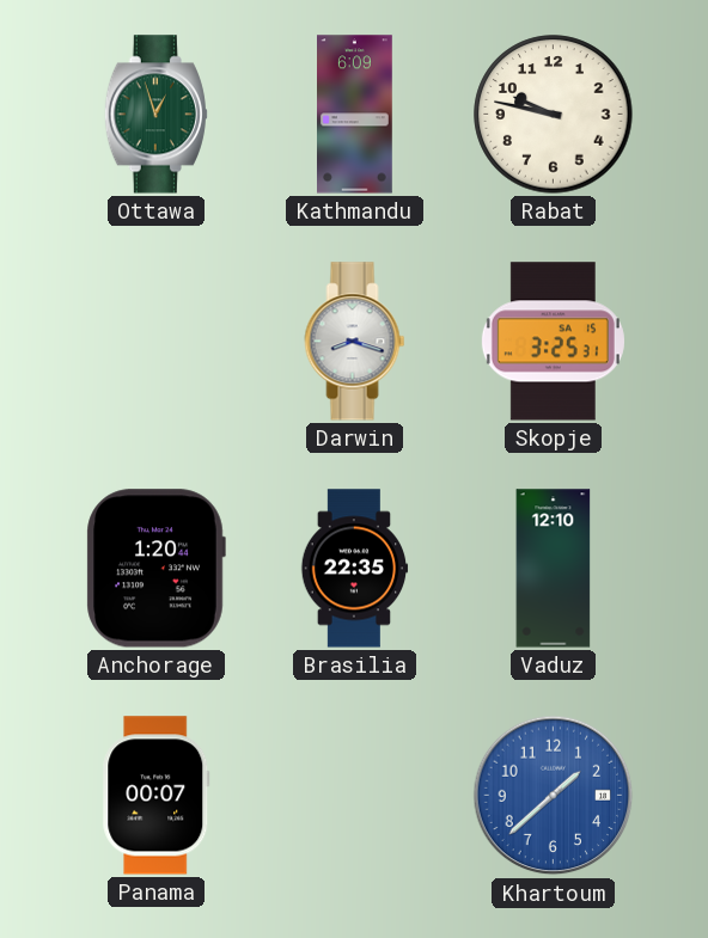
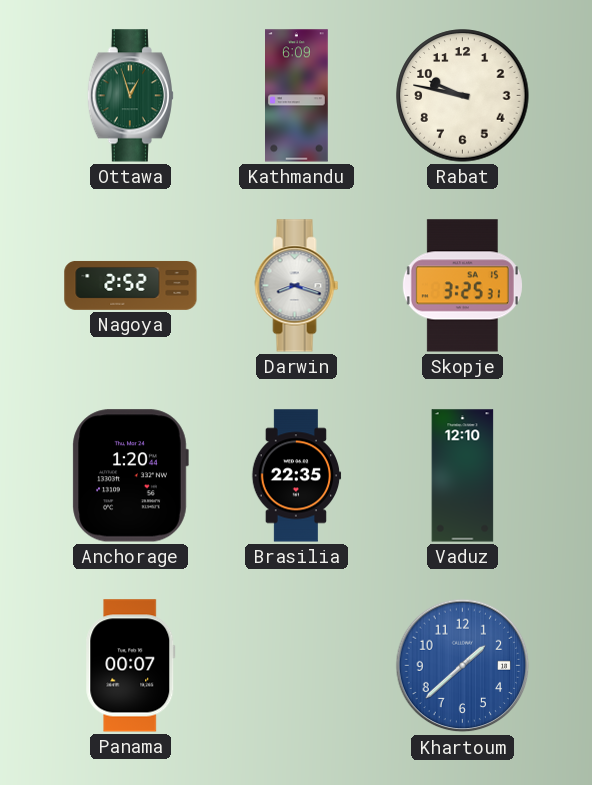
Nagoya: none -> 2:52 (131, 286)
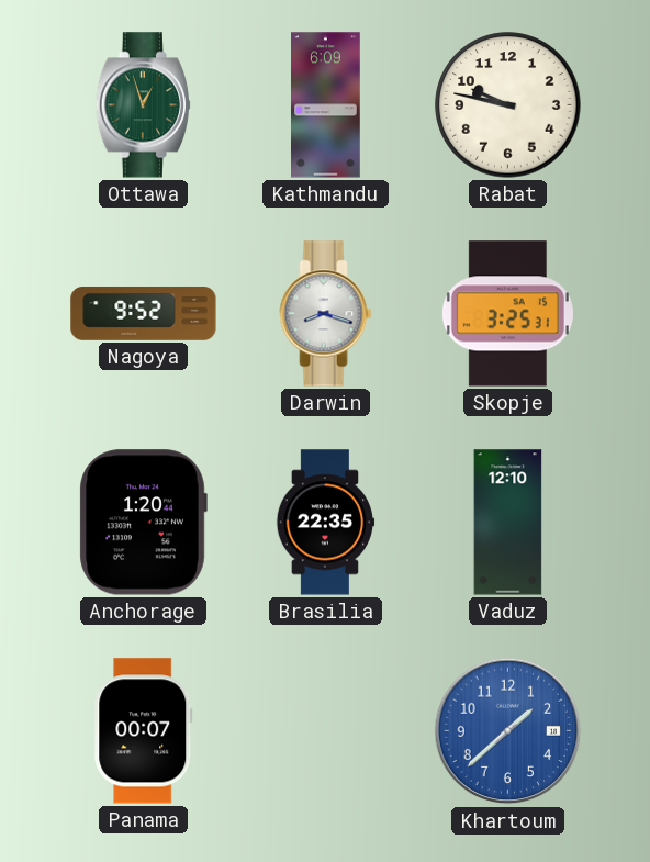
Nagoya: 2:52 -> 9:52 (144, 314)
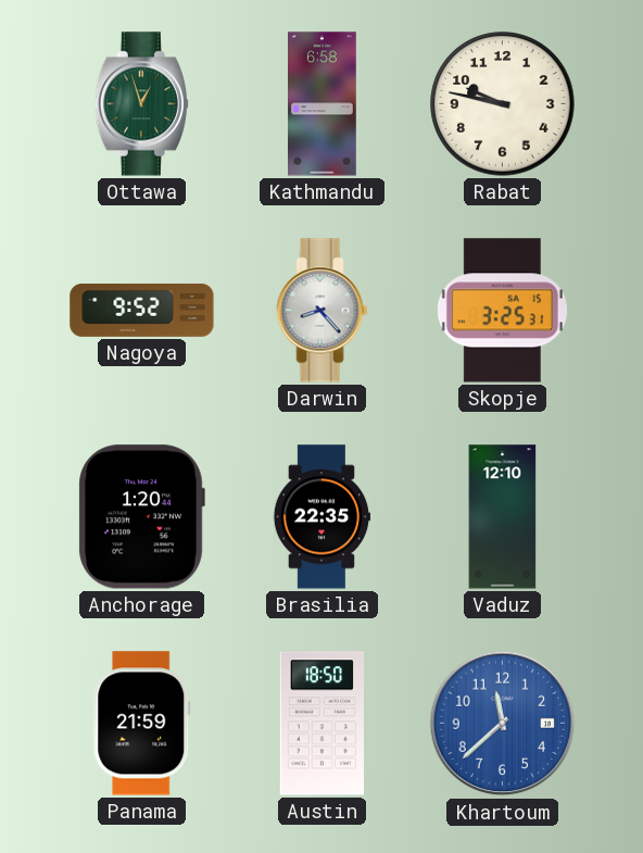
Kathmandu: 6:09 -> 6:58 (323, 104)
Darwin: 8:18 -> 8:23 (323, 311)
Panama: 00:07 -> 21:59 (142, 724)
Austin: none -> 18:50 (321, 724)
Khartoum: 1:38 -> 11:38 (503, 724)
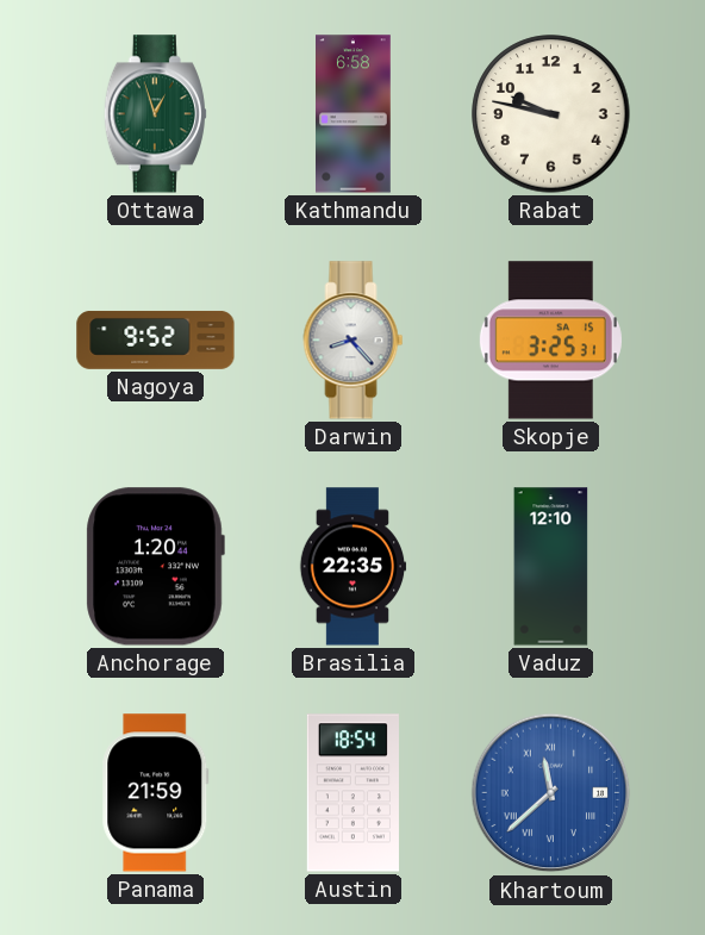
Austin: 18:50 -> 18:54 (352, 793)
Khartoum numerals: Arabic -> Roman (551, 793)
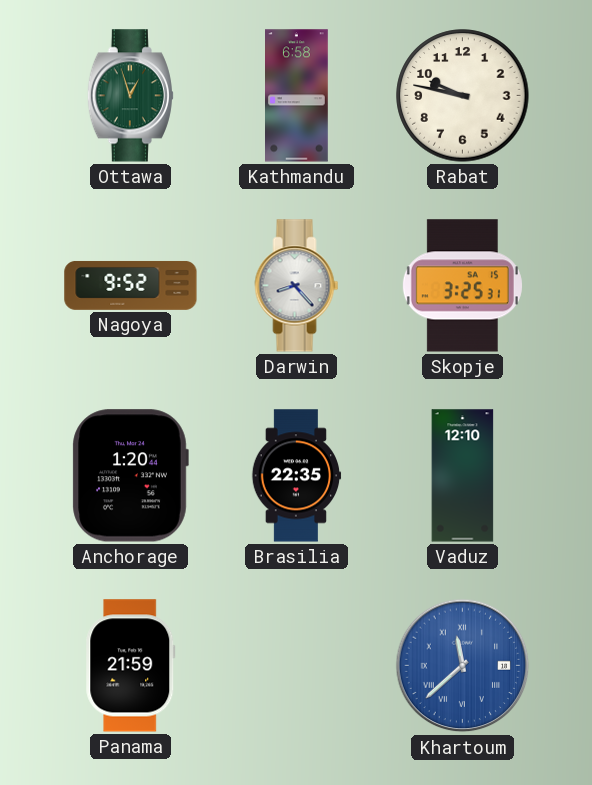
Austin: 18:54 -> none (352, 793)
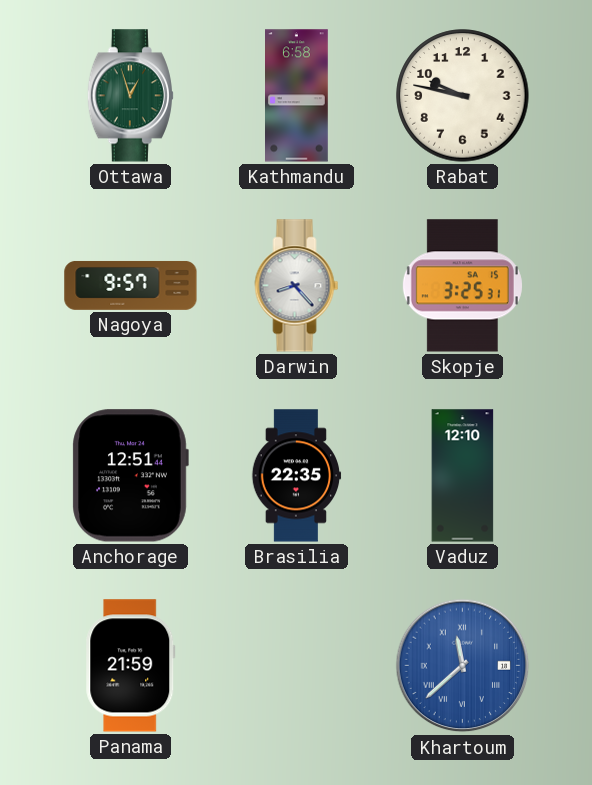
Nagoya: 9:52 -> 9:57 (131, 286)
Anchorage: 1:20 -> 12:51 (130, 476)
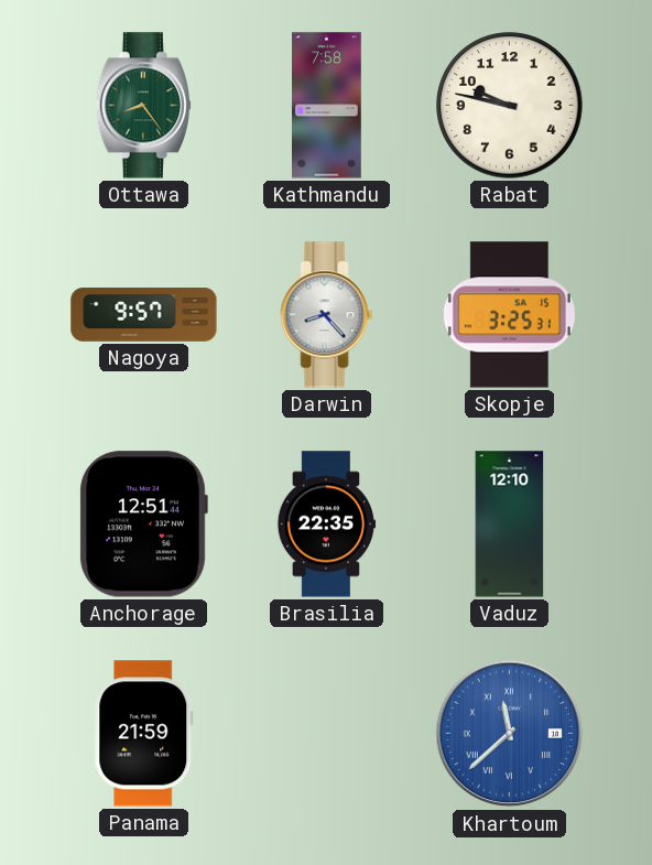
Ottawa: 12:57 -> 8:24 (143, 106)
Kathmandu: 6:58 -> 7:58 (327, 106)
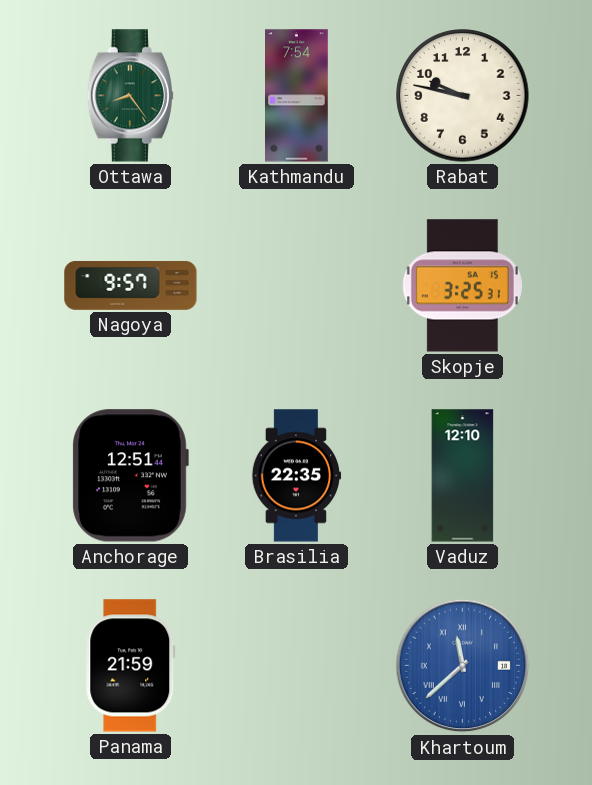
Kathmandu: 7:58 -> 7:54 (297, 96)
Darwin: 8:23 -> none (327, 315)
